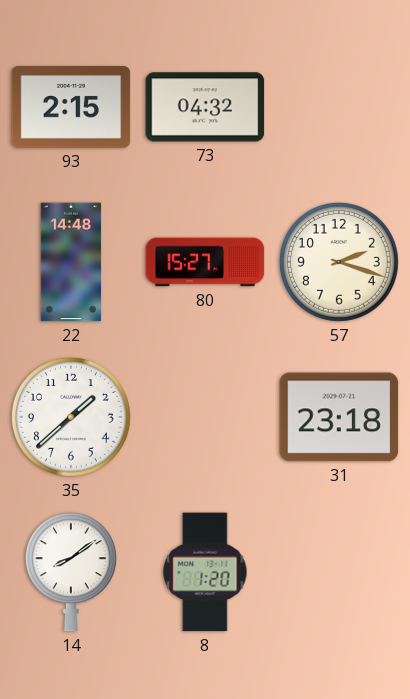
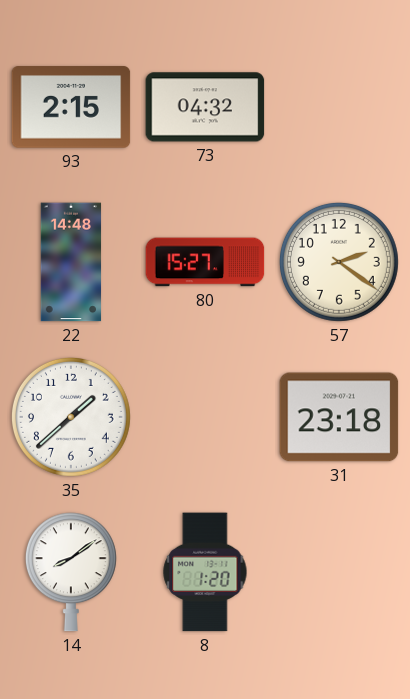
57: 2:18 -> 2:21 (339, 262)
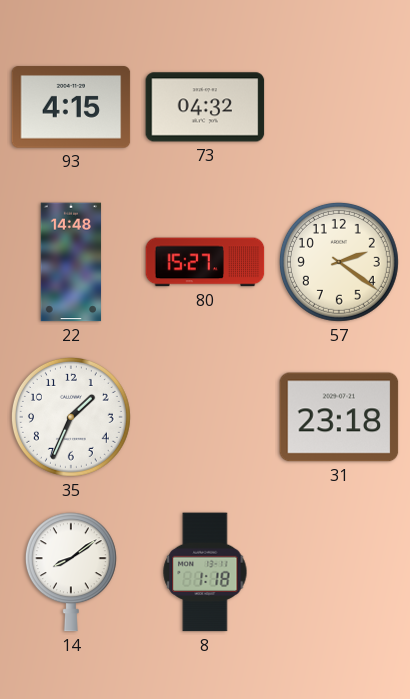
93: 2:15 -> 4:15 (71, 107)
35: 1:38 -> 1:34 (71, 417)
8: 1:20 -> 1:18 (205, 572)
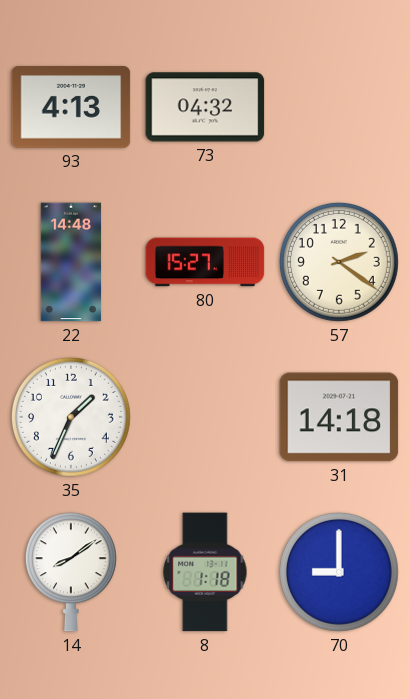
93: 4:15 -> 4:13 (71, 107)
31: 23:18 -> 14:18 (339, 417)
70: none -> 9:00 (339, 572)
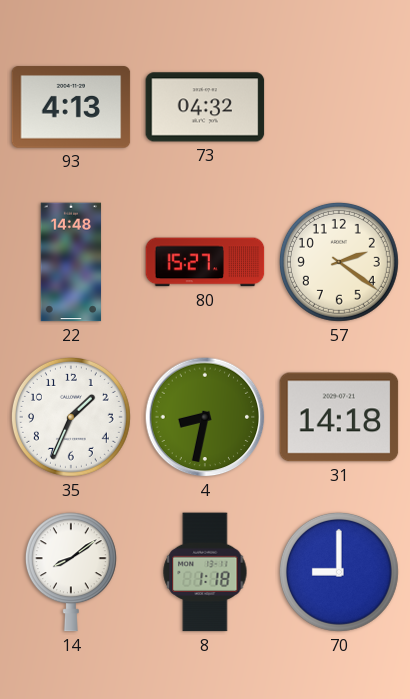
4: none -> 8:32 (205, 417)
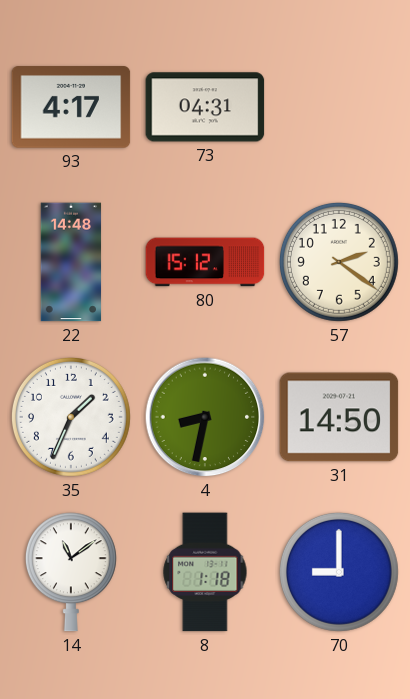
93: 4:13 -> 4:17 (71, 107)
73: 04:32 -> 04:31 (205, 107)
80: 15:27 -> 15:12 (205, 262)
31: 14:18 -> 14:50 (339, 417)
14: 8:09 -> 11:09 (71, 572)
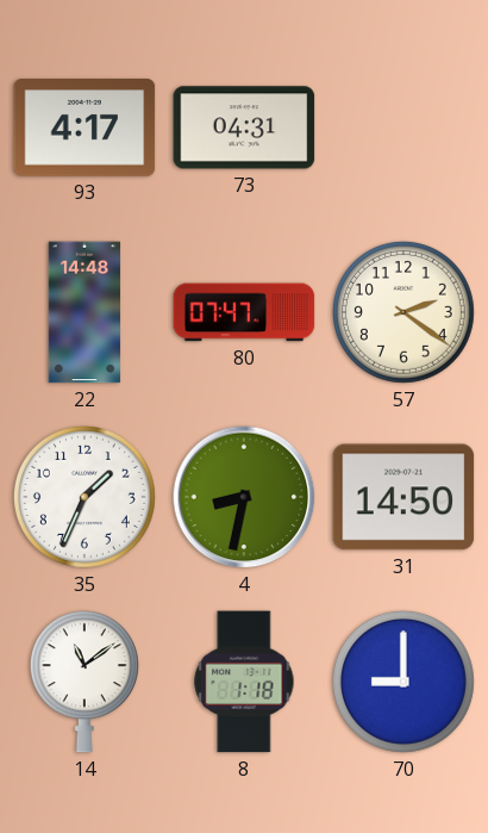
80: 15:12 -> 07:47 (244, 312)
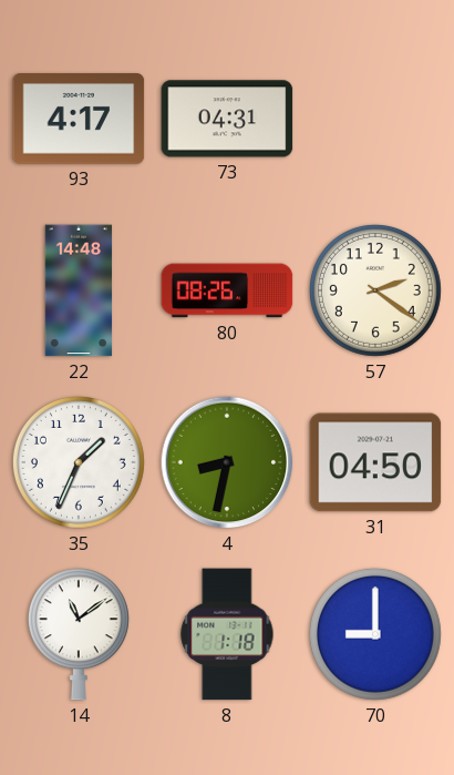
80: 07:47 -> 08:26 (227, 290)
31: 14:50 -> 04:50 (375, 462)
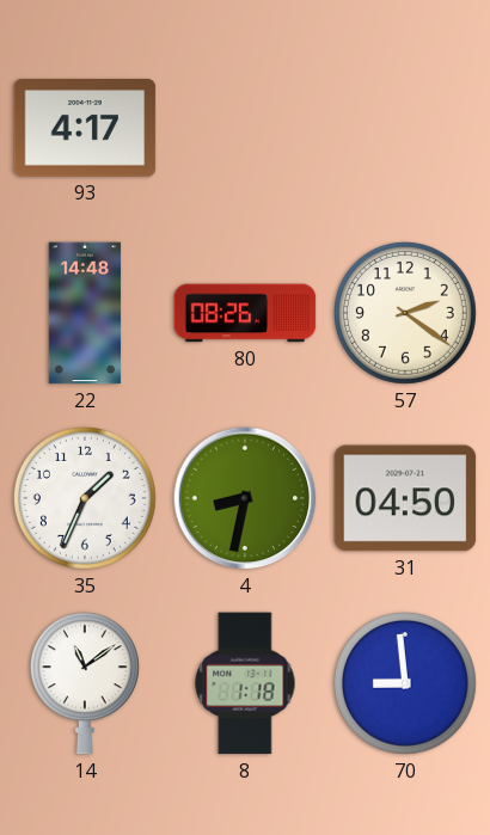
73: 04:31 -> none (227, 119)
70: 9:00 -> 8:59 (405, 683)
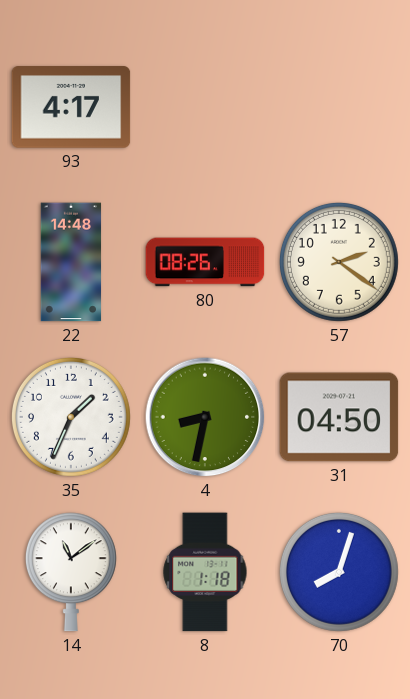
70: 8:59 -> 8:03 (339, 572)
